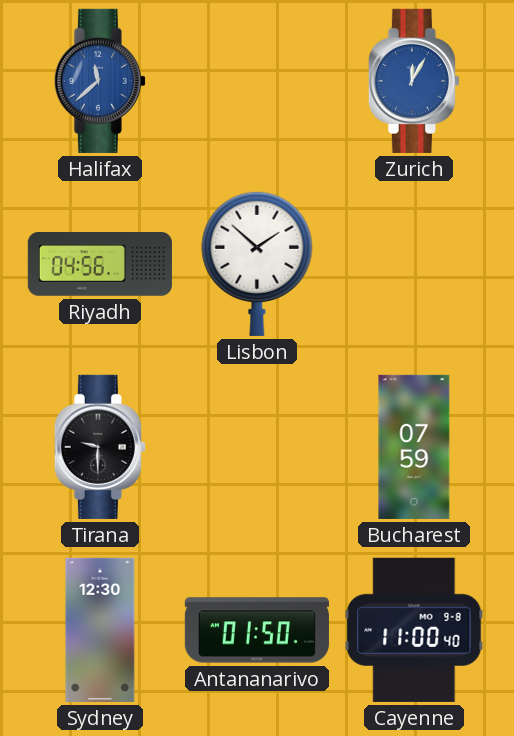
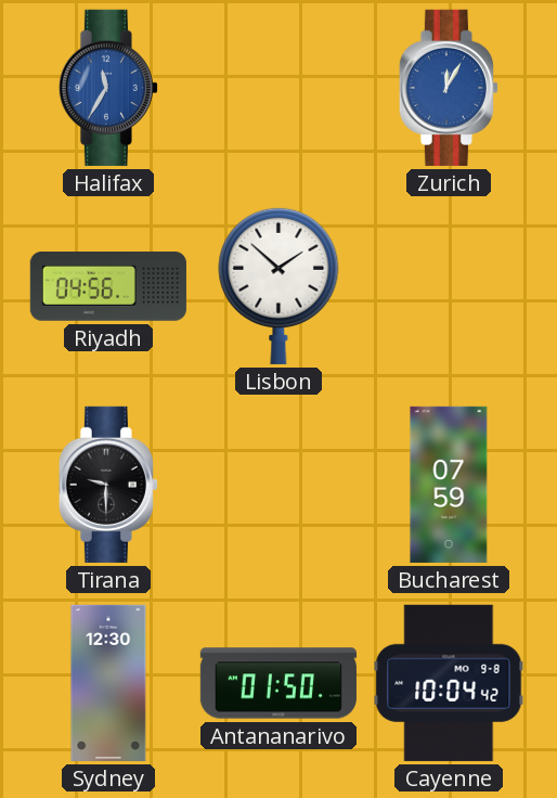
Halifax: 11:38 -> 11:35 (108, 88)
Cayenne: 11:00 -> 10:04 (449, 683)
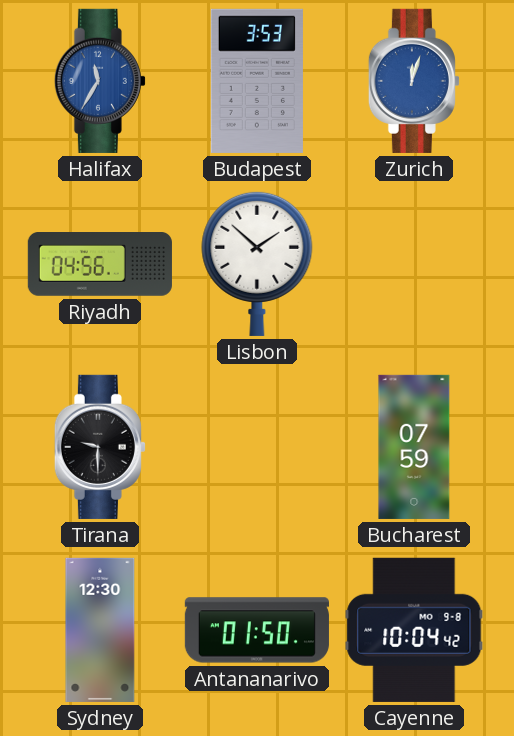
Budapest: none -> 3:53 (257, 81)
Zurich: 12:05 -> 12:03 (414, 81)
